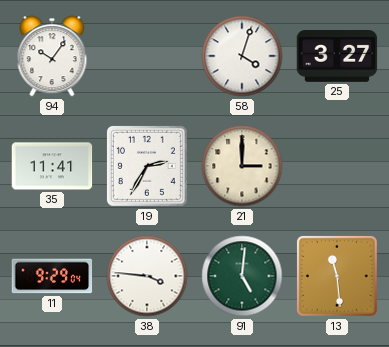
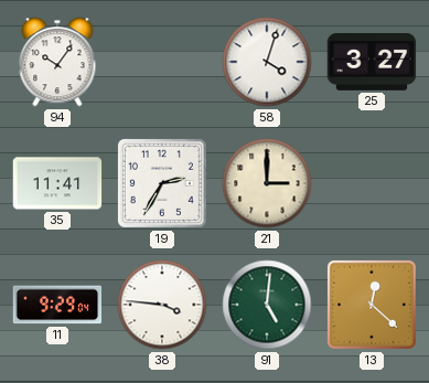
13: 11:29 -> 12:22 (372, 305)
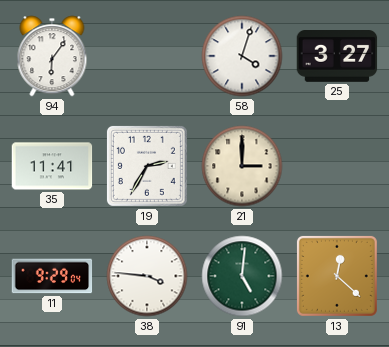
94: 10:06 -> 6:06 (52, 56)
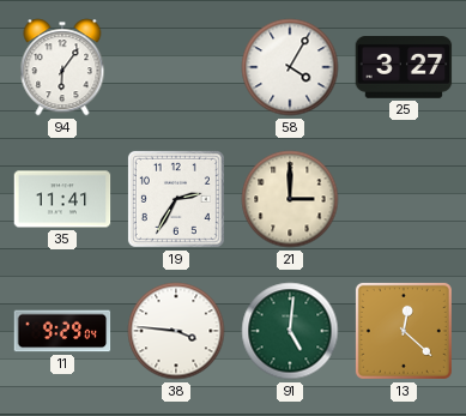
58: 4:03 -> 4:05 (290, 67)
